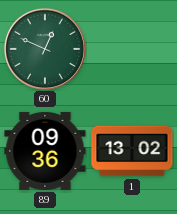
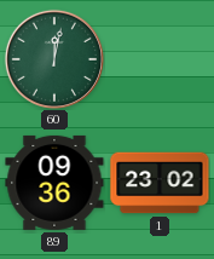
60: 12:49 -> 12:02 (54, 59)
1: 13:02 -> 23:02 (160, 183)
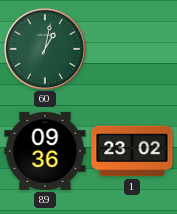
60: 12:02 -> 1:02 (45, 49)
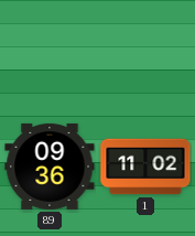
60: 1:02 -> none (45, 49)
1: 23:02 -> 11:02 (145, 167)
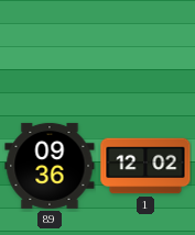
1: 11:02 -> 12:02 (145, 166)
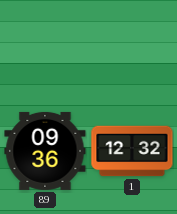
1: 12:02 -> 12:32 (132, 151)
